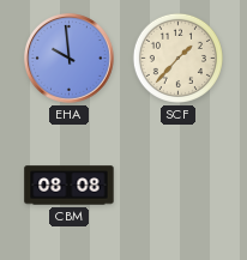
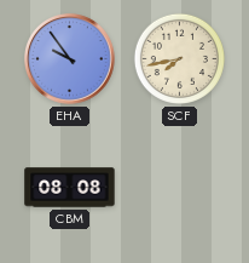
EHA: 9:59 -> 9:54 (70, 59)
SCF: 1:37 -> 7:43 (179, 58)
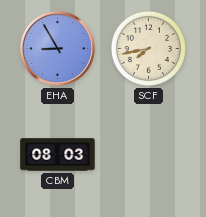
EHA: 9:54 -> 8:55 (58, 49)
CBM: 08:08 -> 08:03 (58, 155)
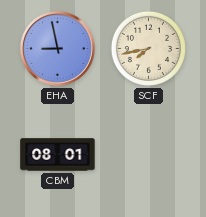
EHA: 8:55 -> 8:58 (58, 49)
CBM: 08:03 -> 08:01 (58, 155)
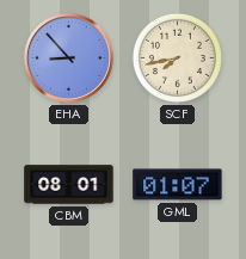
EHA: 8:58 -> 8:53 (69, 58)
GML: none -> 01:07 (178, 185)
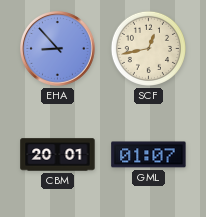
SCF: 7:43 -> 12:43 (148, 48)
CBM: 08:01 -> 20:01 (58, 155)
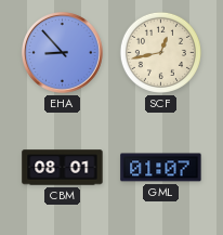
CBM: 20:01 -> 08:01 (63, 168)
